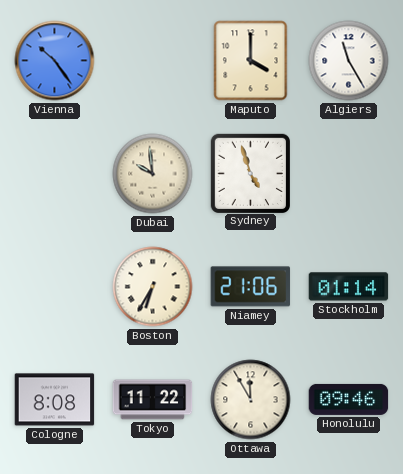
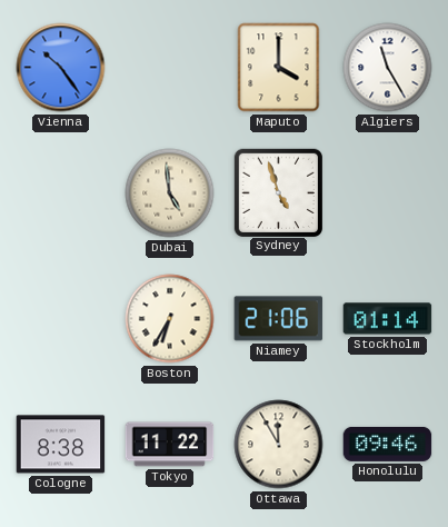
Dubai: 9:59 -> 4:59 (170, 193)
Cologne: 8:08 -> 8:38 (61, 445)
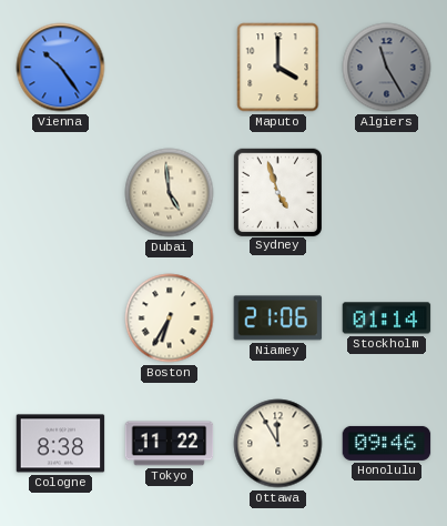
Algiers dial: white -> grey (387, 68)
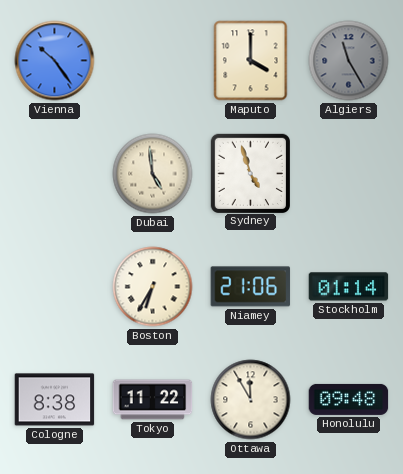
Honolulu: 09:46 -> 09:48 (349, 399)
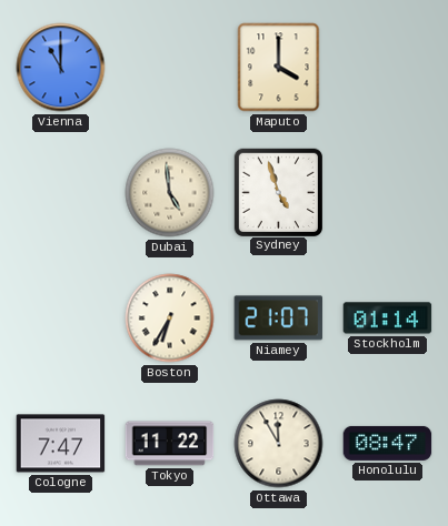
Vienna: 10:24 -> 11:00 (61, 68)
Algiers: 11:25 -> none (349, 61)
Niamey: 21:06 -> 21:07 (279, 318)
Cologne: 8:38 -> 7:47 (61, 444)
Honolulu: 09:48 -> 08:47 (388, 443)
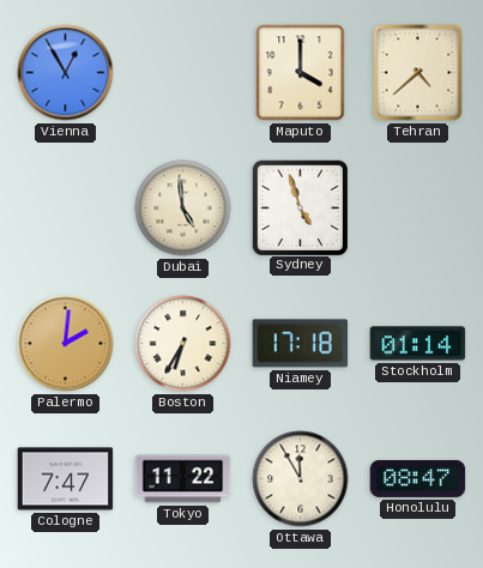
Vienna: 11:00 -> 12:55 (66, 73)
Tehran: none -> 4:38 (418, 73)
Palermo: none -> 2:01 (66, 344)
Niamey: 21:07 -> 17:18 (301, 344)
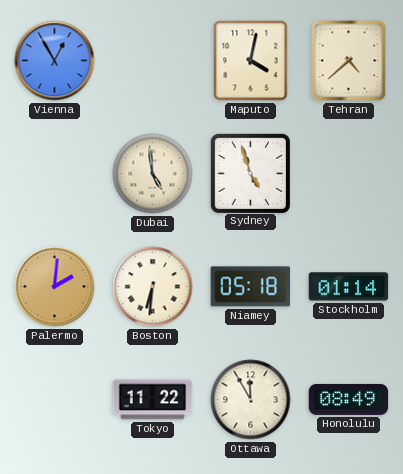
Maputo: 4:00 -> 4:02 (251, 61)
Boston: 6:35 -> 6:31 (153, 287)
Niamey: 17:18 -> 05:18 (251, 287)
Cologne: 7:47 -> none (66, 479)
Honolulu: 08:47 -> 08:49 (349, 399)
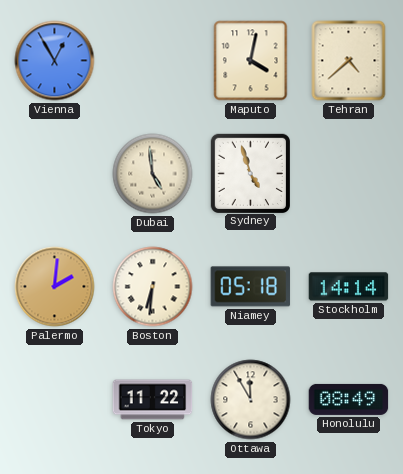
Stockholm: 01:14 -> 14:14 (349, 287)
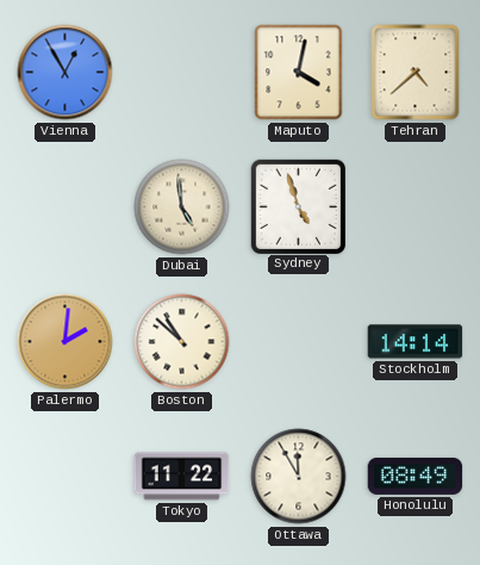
Boston: 6:31 -> 10:52 (182, 342)
Niamey: 05:18 -> none (251, 287)
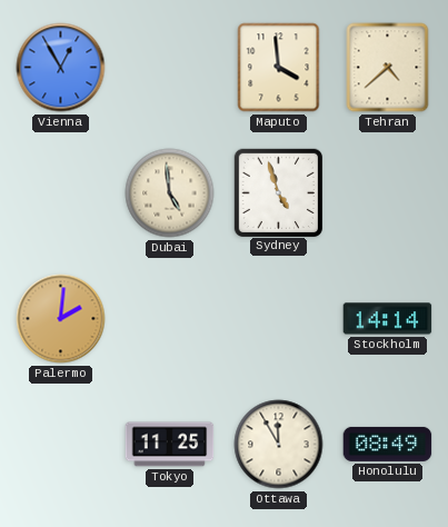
Maputo: 4:02 -> 3:59 (279, 68)
Boston: 10:52 -> none (182, 342)
Tokyo: 11:22 -> 11:25 (170, 445)
